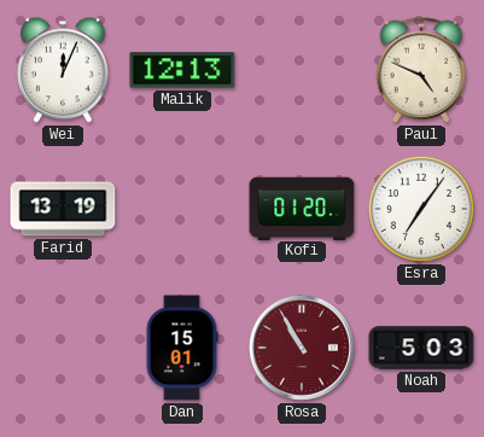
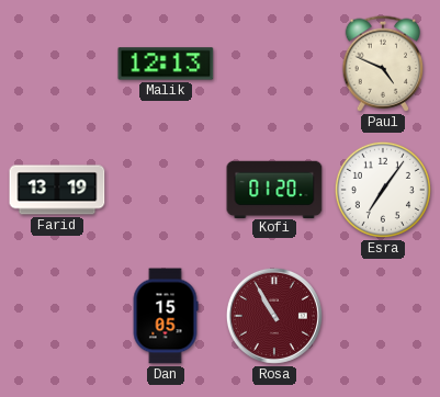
Wei: 12:04 -> none (63, 70)
Dan: 15:01 -> 15:05 (166, 316)
Noah: 5:03 -> none (421, 348)
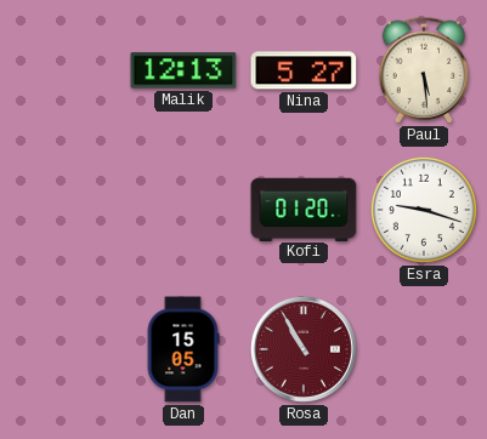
Nina: none -> 5:27 (304, 70)
Paul: 4:49 -> 5:29 (424, 70)
Farid: 13:19 -> none (57, 190)
Esra: 7:06 -> 9:18 (424, 210)
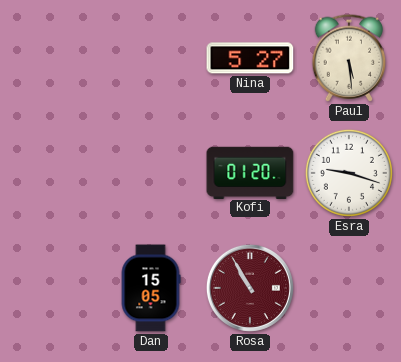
Malik: 12:13 -> none (183, 70)
